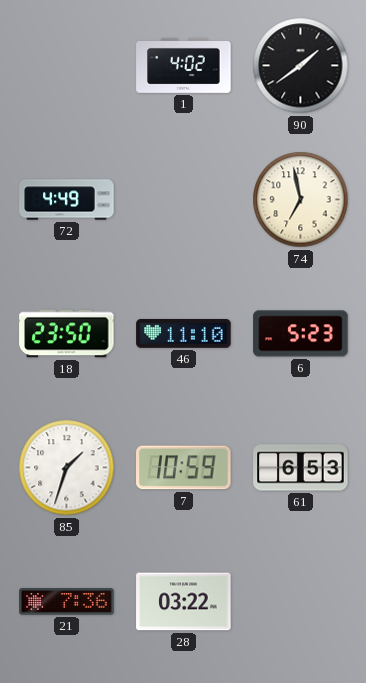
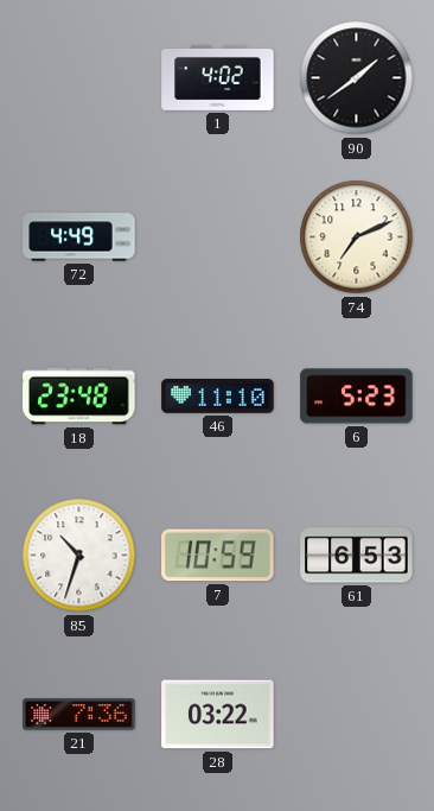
74: 6:58 -> 7:11 (357, 237)
18: 23:50 -> 23:48 (79, 397)
85: 1:33 -> 10:33 (79, 556)
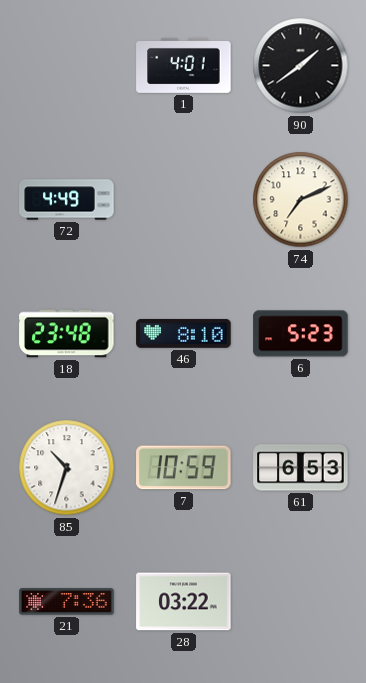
1: 4:02 -> 4:01 (184, 65)
46: 11:10 -> 8:10 (184, 333)
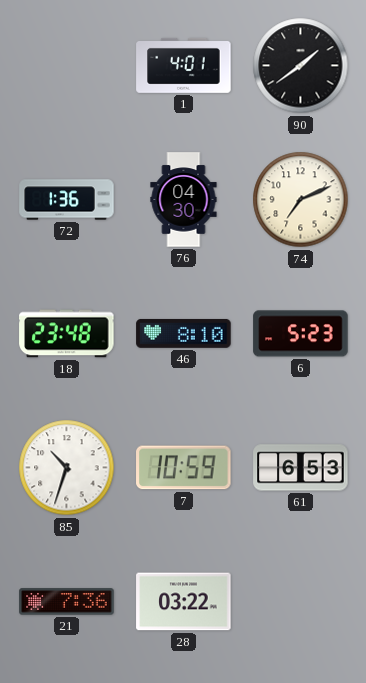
72: 4:49 -> 1:36 (67, 200)
76: none -> 04:30 (184, 200)
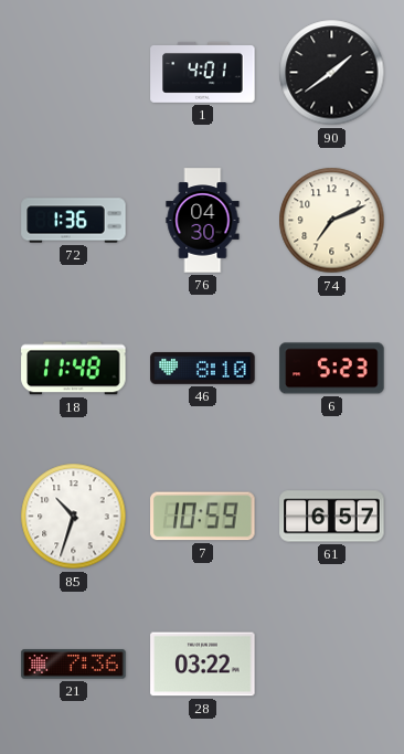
18: 23:48 -> 11:48 (74, 369)
61: 6:53 -> 6:57 (332, 517)
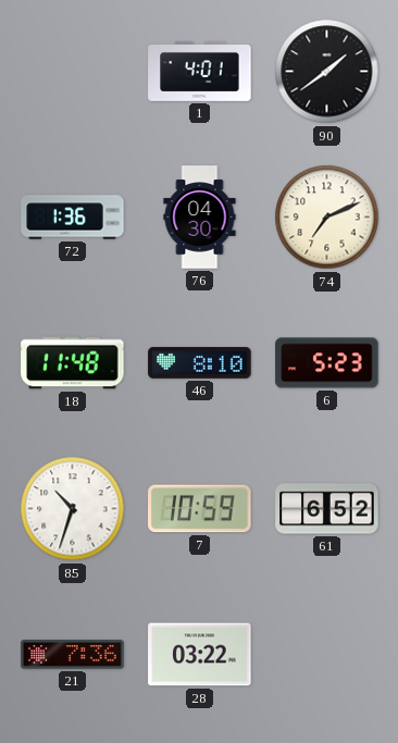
61: 6:57 -> 6:52 (327, 509)
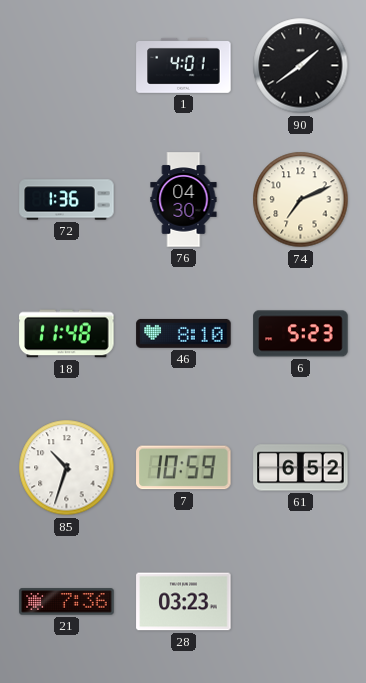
28: 03:22 -> 03:23 (184, 602)
